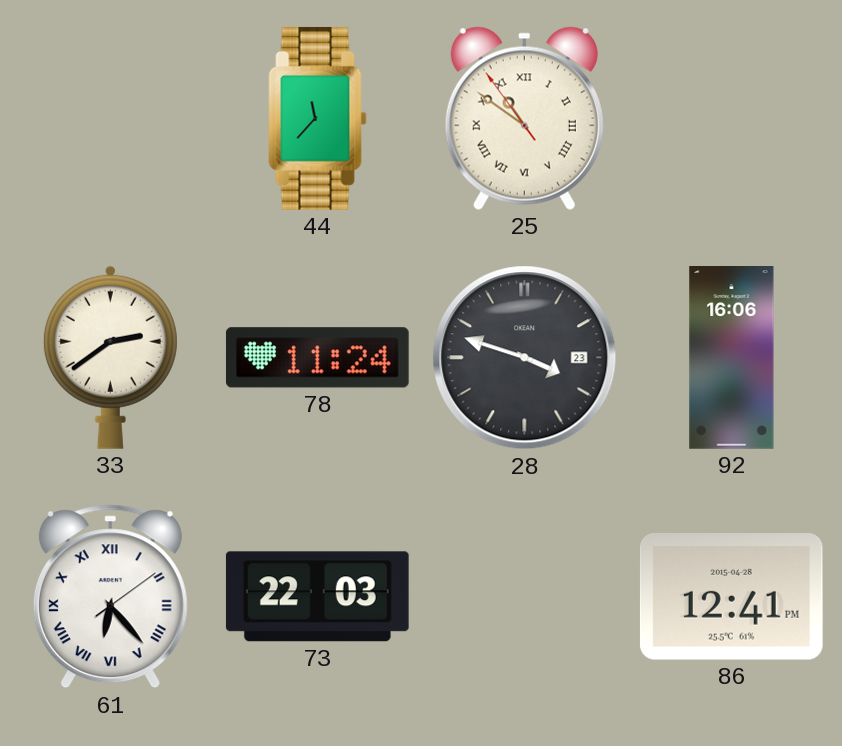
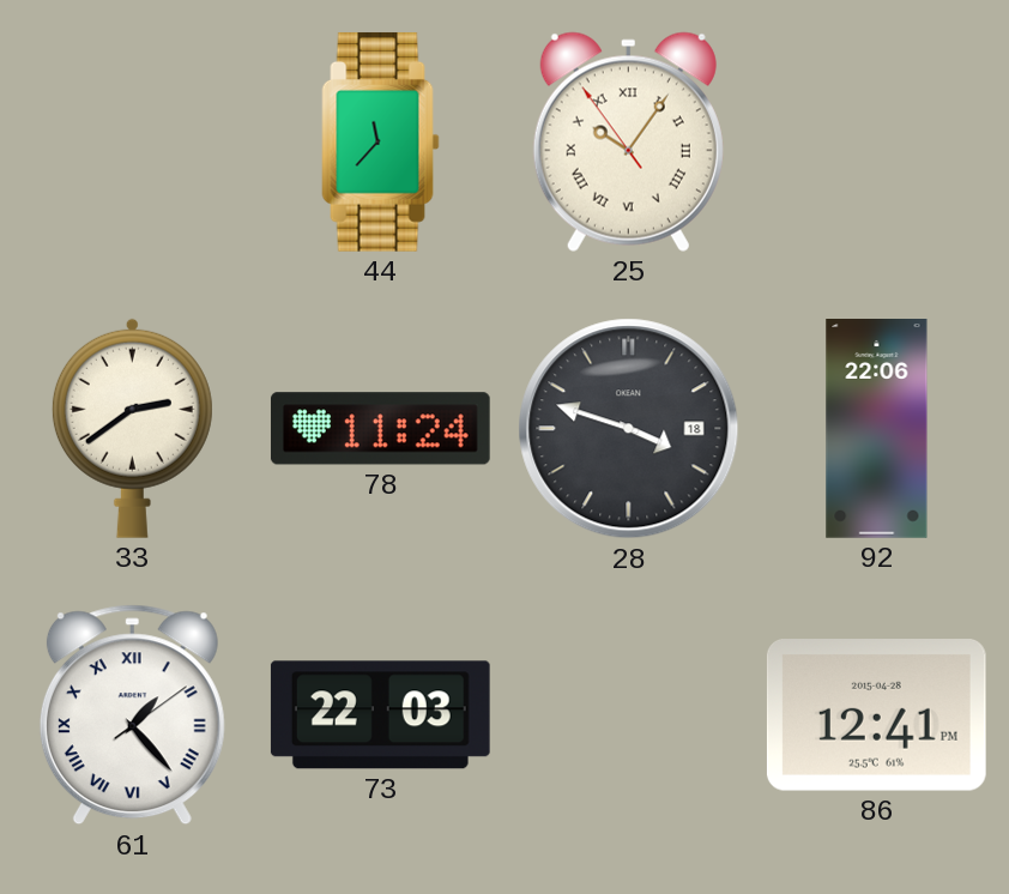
25: 10:50 -> 10:05 (628, 141)
28 date: 23 -> 18 (629, 429)
92: 16:06 -> 22:06 (877, 429)
61: 6:23 -> 1:23 (132, 715)
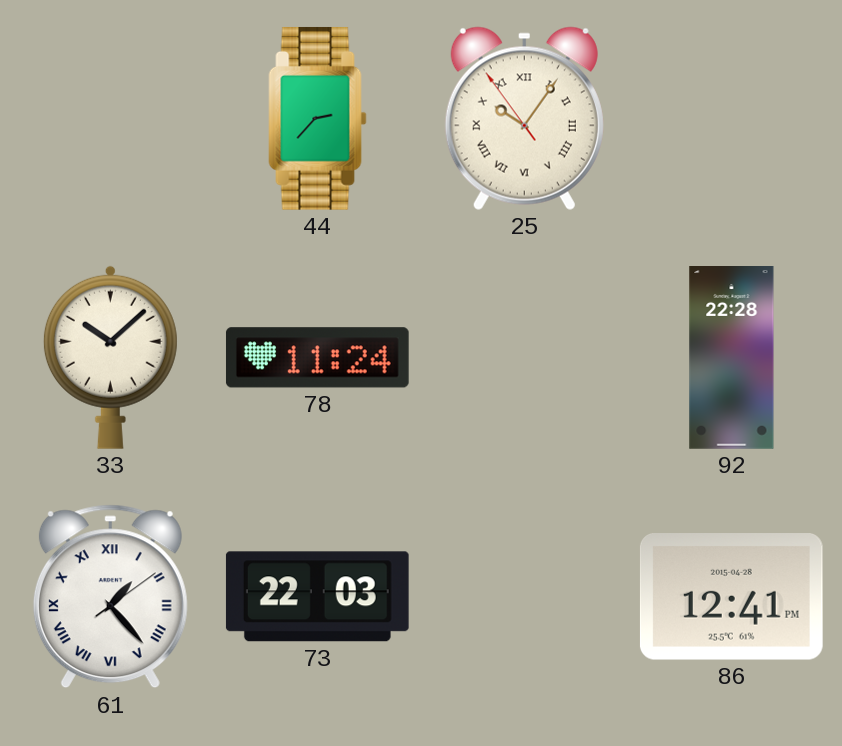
44: 11:37 -> 2:37 (318, 118)
33: 2:39 -> 10:08 (110, 357)
28: 3:48 -> none (629, 429)
92: 22:06 -> 22:28 (732, 358)
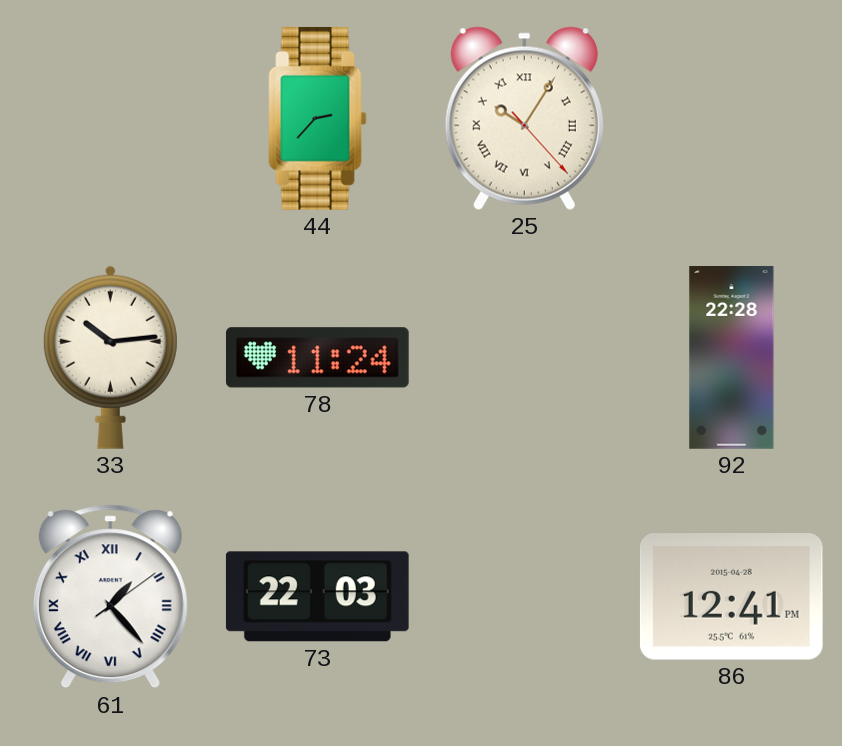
25: 10:05:54 -> 10:05:23 (524, 118)
33: 10:08 -> 10:14 (110, 357)
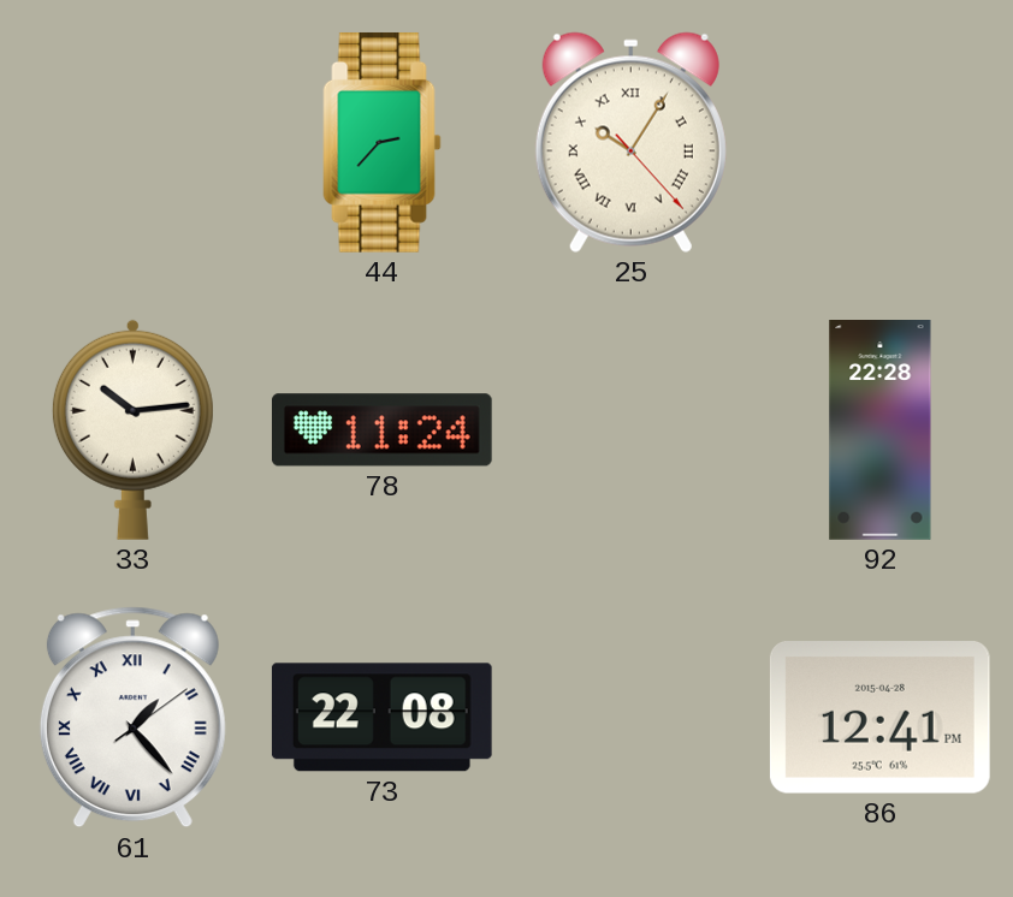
73: 22:03 -> 22:08 (381, 718)
